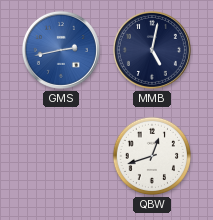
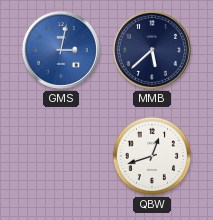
GMS: 2:43 -> 3:02 (61, 50)
MMB: 5:02 -> 5:38 (152, 50)
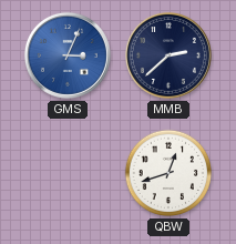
GMS: 3:02 -> 3:04 (68, 55)
MMB: 5:38 -> 2:38 (168, 55)
